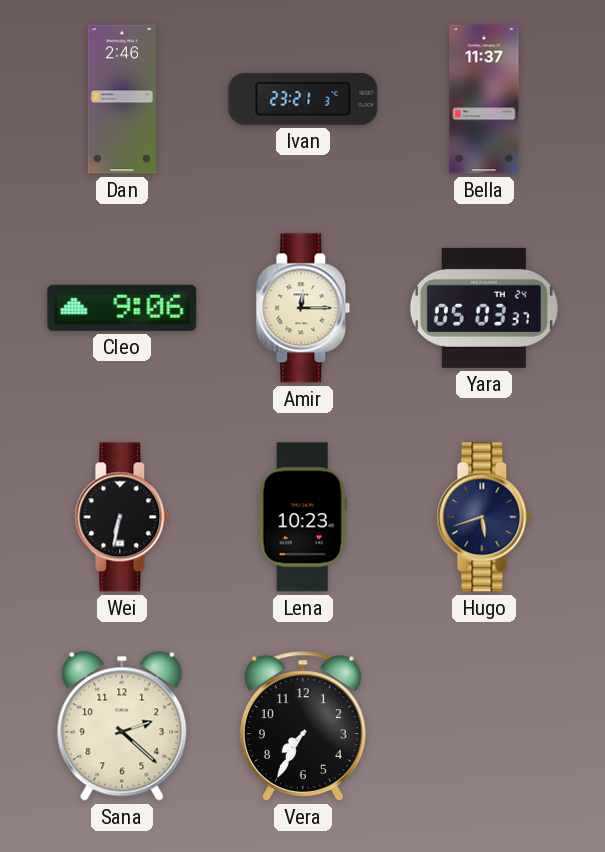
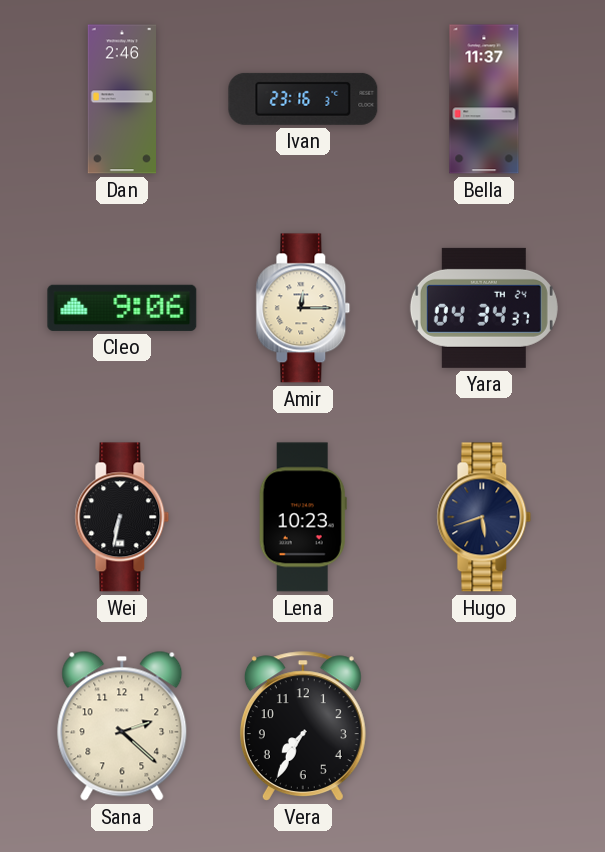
Ivan: 23:21 -> 23:16 (303, 99)
Yara: 05:03 -> 04:34 (484, 308)
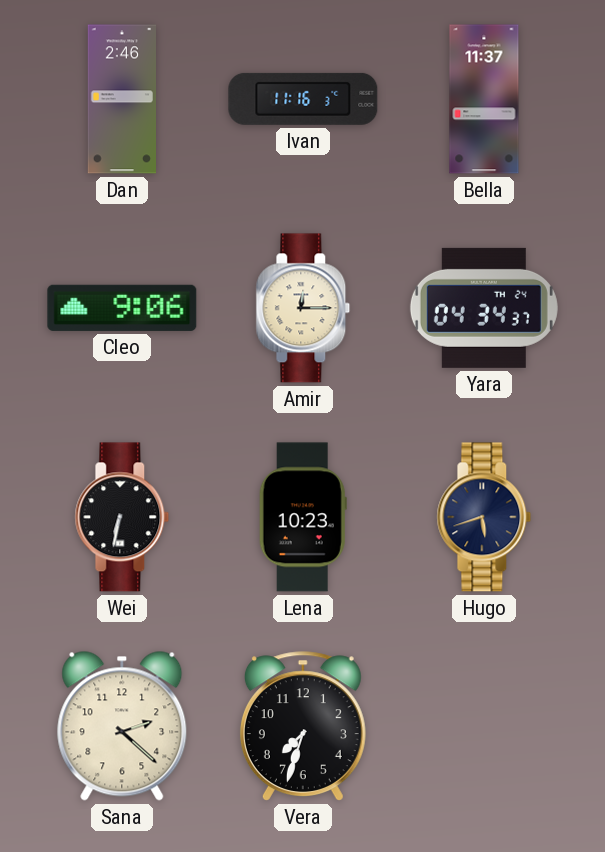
Ivan: 23:16 -> 11:16 (303, 99)
Vera: 7:35 -> 7:33 (303, 726)
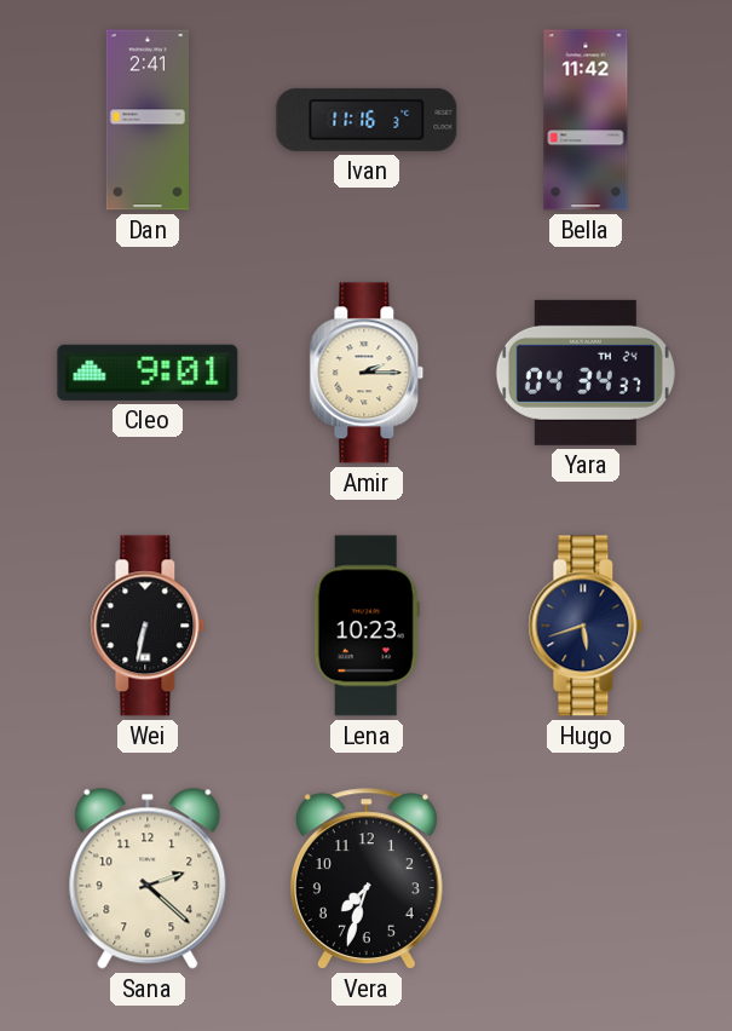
Dan: 2:46 -> 2:41 (146, 120)
Bella: 11:37 -> 11:42 (586, 120)
Cleo: 9:06 -> 9:01 (148, 373)
Amir: 12:15 -> 2:15 (367, 373)
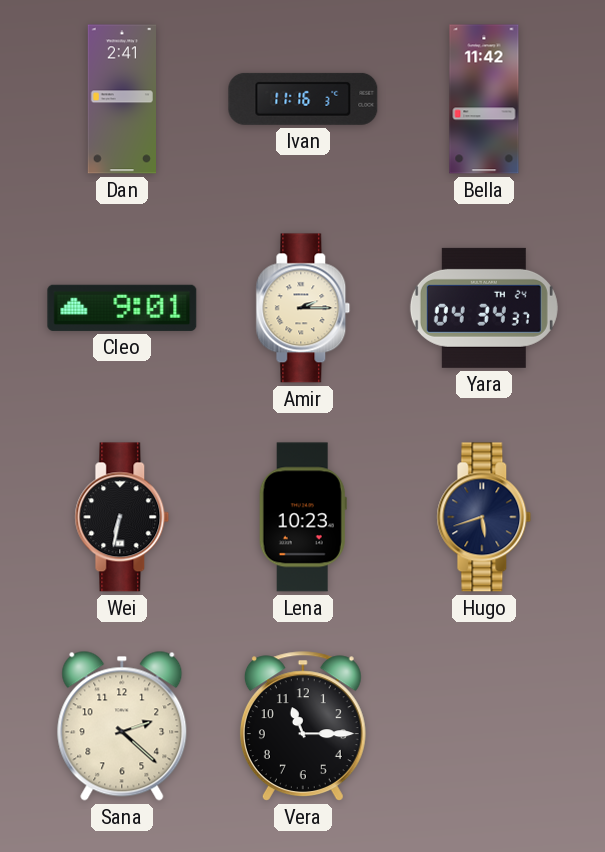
Vera: 7:33 -> 11:15 (303, 726)
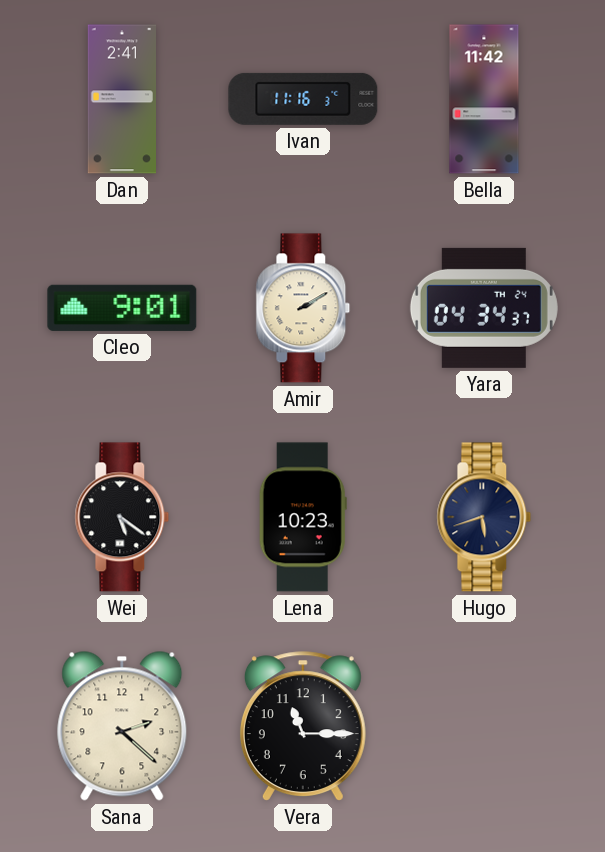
Amir: 2:15 -> 2:10 (303, 308)
Wei: 6:32 -> 5:21 (122, 517)
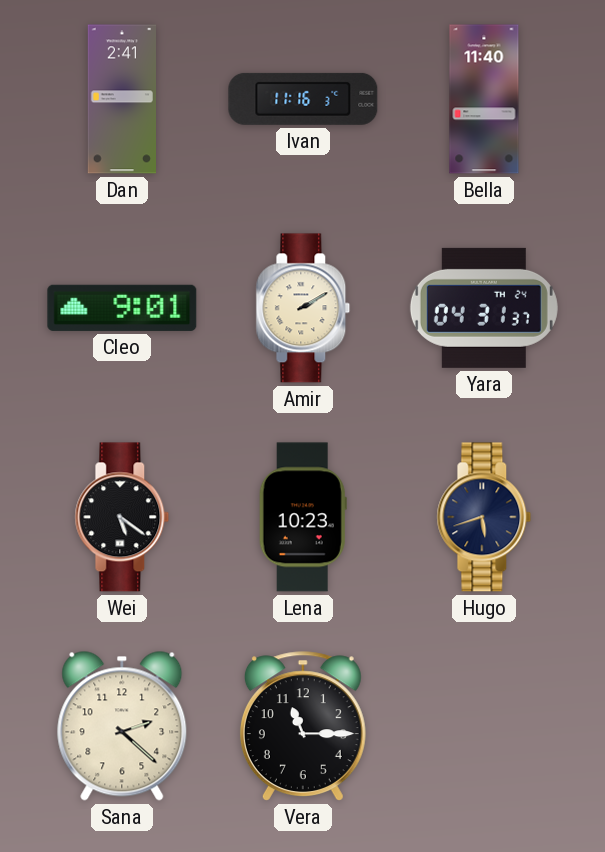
Bella: 11:42 -> 11:40 (484, 99)
Yara: 04:34 -> 04:31 (484, 308)
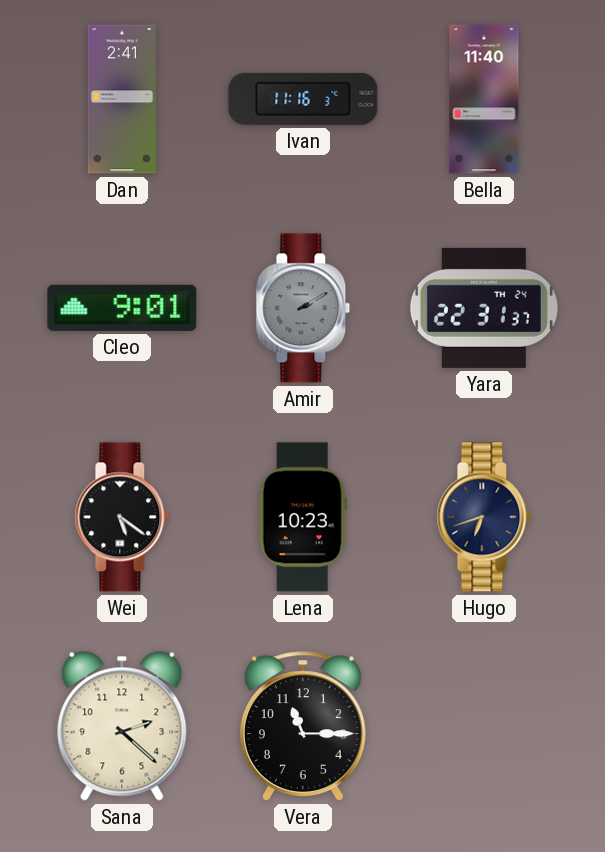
Amir dial: cream -> grey (303, 308)
Yara: 04:31 -> 22:31 (484, 308)
Hugo: 5:42 -> 6:42 (484, 517)
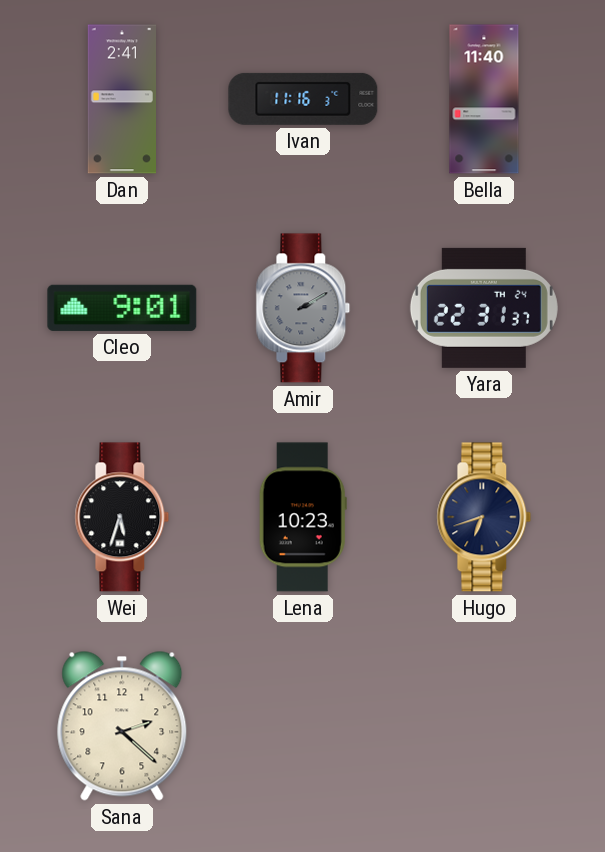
Wei: 5:21 -> 5:33 (122, 517)
Vera: 11:15 -> none (303, 726)
